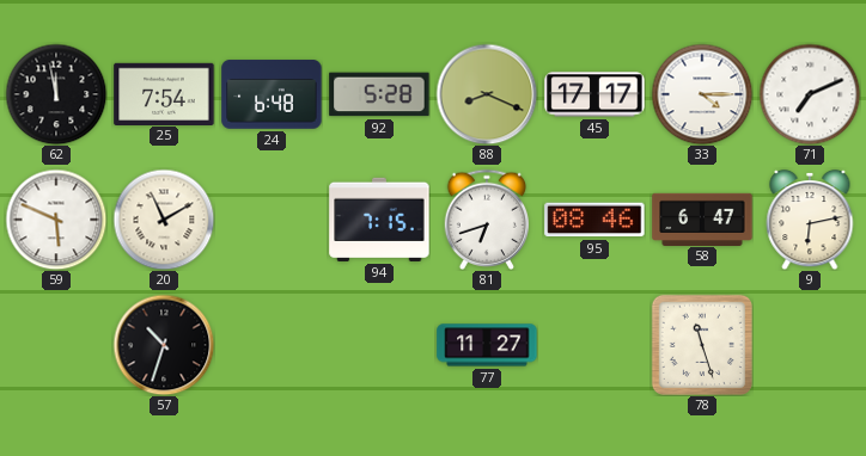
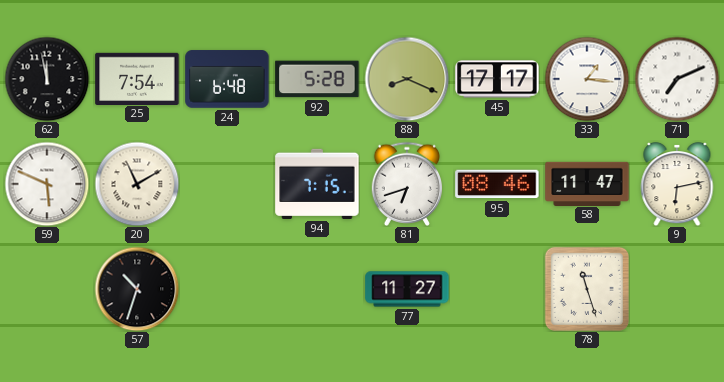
33: 4:15 -> 1:16 (587, 79)
58: 6:47 -> 11:47 (587, 183)
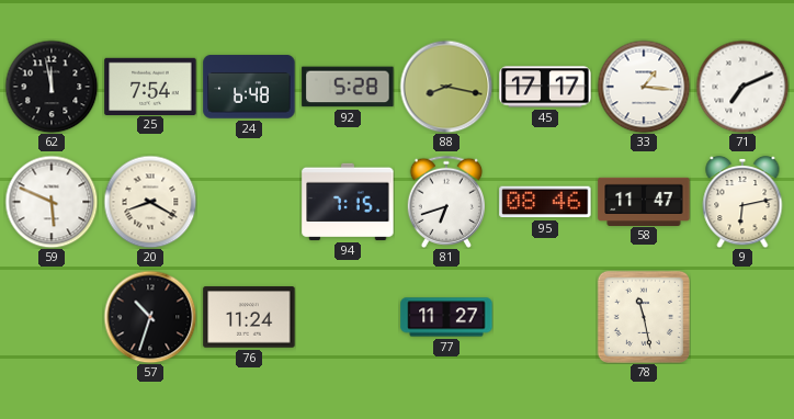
88: 8:19 -> 8:17 (446, 87)
20: 11:10 -> 8:20 (150, 202)
76: none -> 11:24 (249, 317)
78: 11:27 -> 11:28 (644, 317)
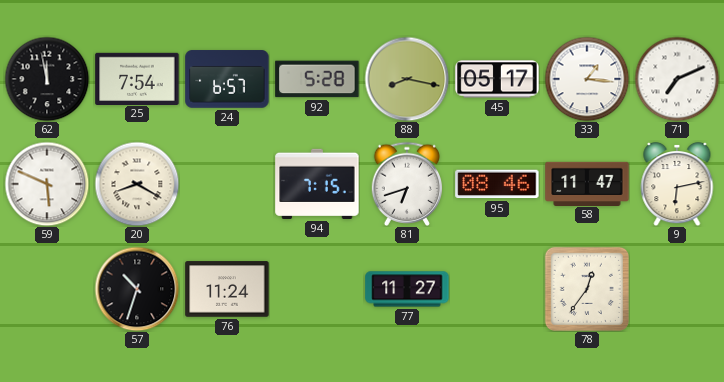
24: 6:48 -> 6:57 (227, 79)
45: 17:17 -> 05:17 (497, 79)
78: 11:28 -> 12:36 (587, 289)
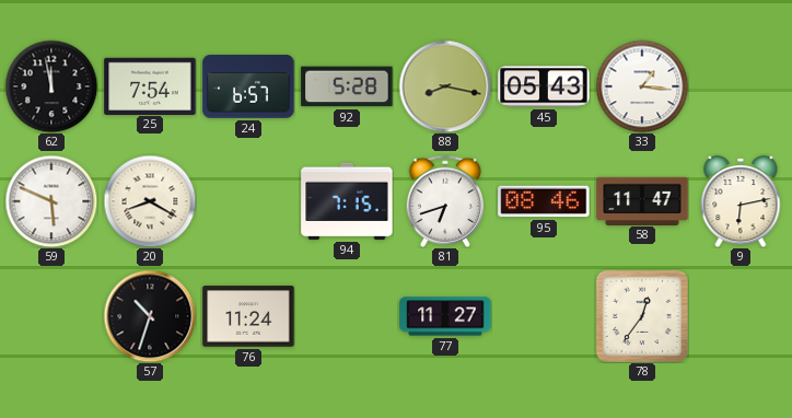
45: 05:17 -> 05:43 (544, 86)
71: 7:11 -> none (677, 79)
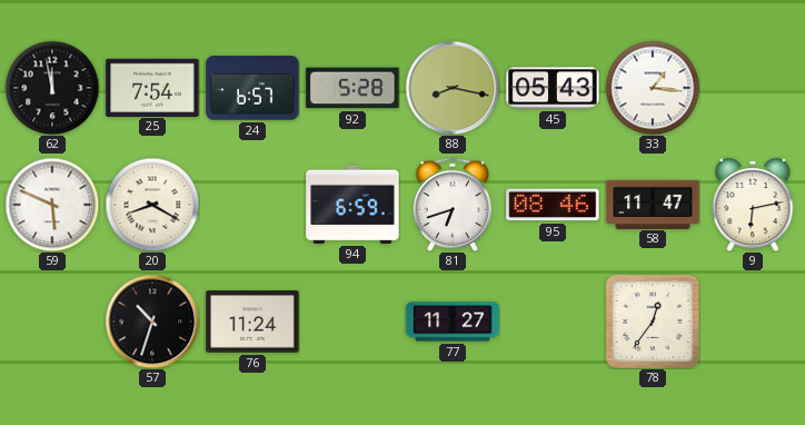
94: 7:15 -> 6:59 (352, 205)
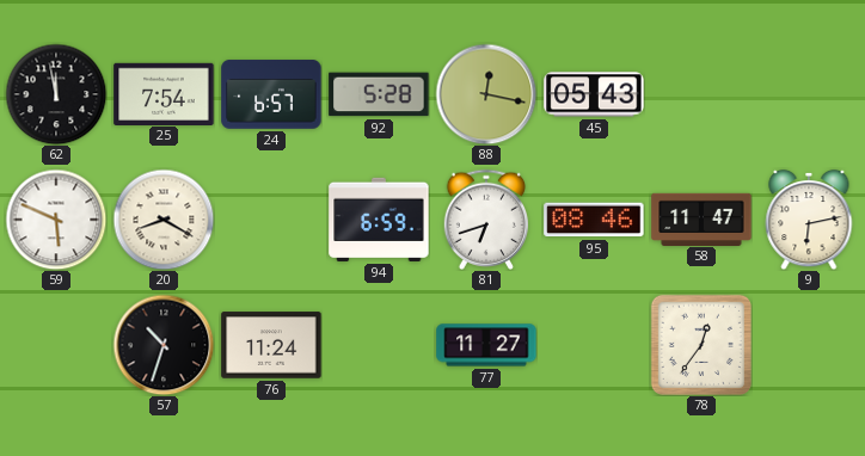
88: 8:17 -> 12:17 (486, 94)
33: 1:16 -> none (653, 88)
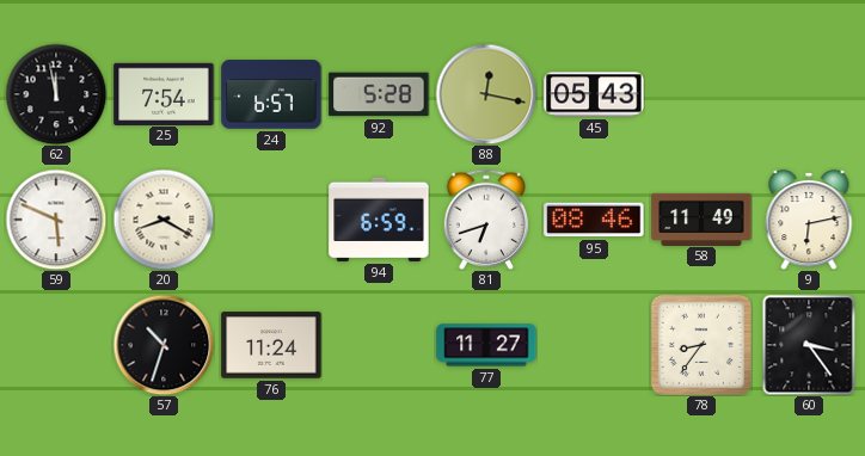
58: 11:47 -> 11:49 (701, 218)
78: 12:36 -> 8:36 (701, 345)
60: none -> 3:24 (809, 345)
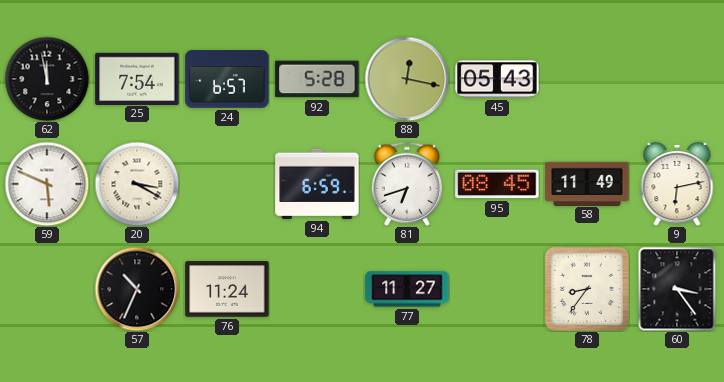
20: 8:20 -> 3:20 (137, 184)
95: 08:46 -> 08:45 (497, 184)
57: 10:33 -> 10:34 (137, 289)
